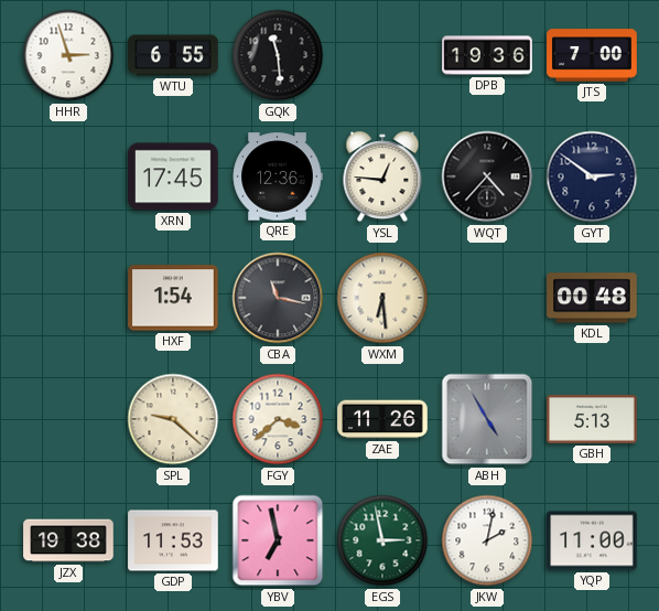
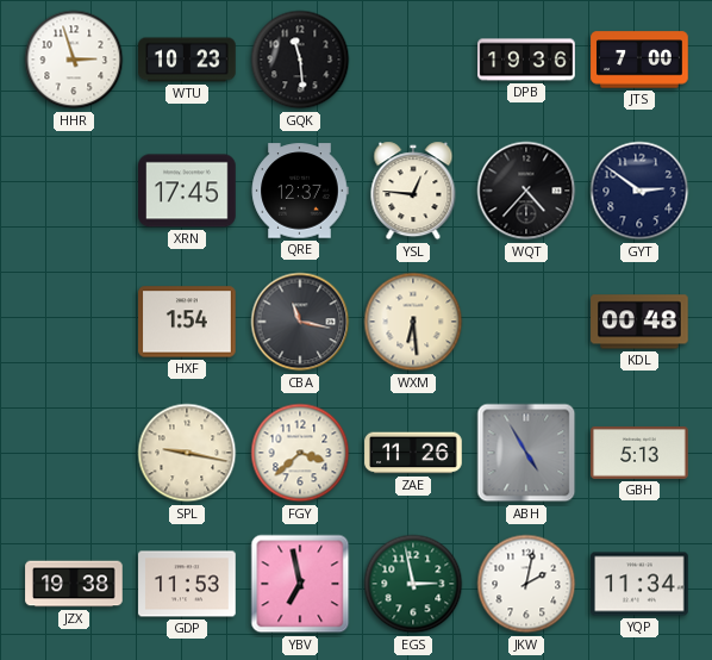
WTU: 6:55 -> 10:23 (187, 60)
QRE: 12:36 -> 12:37 (300, 191)
SPL: 9:22 -> 9:17 (187, 453)
YQP: 11:00 -> 11:34 (639, 584)
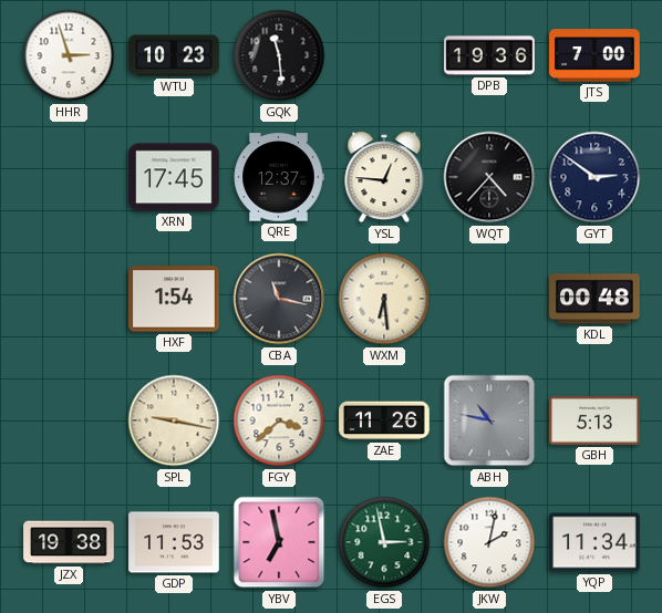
ABH: 4:55 -> 10:47 (489, 420)
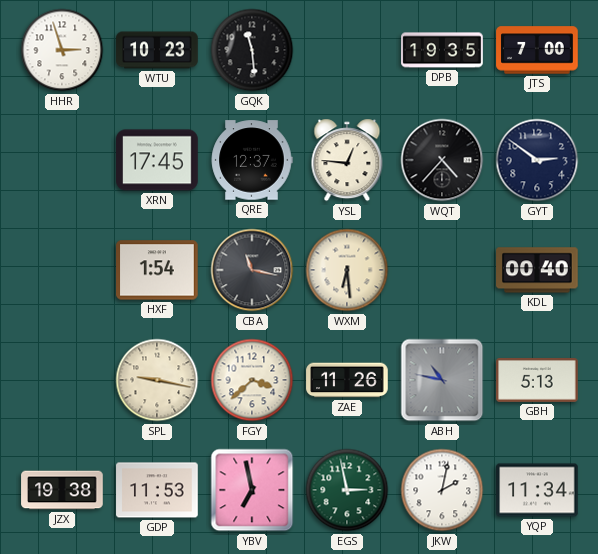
DPB: 19:36 -> 19:35 (442, 50)
KDL: 00:48 -> 00:40 (537, 270)
